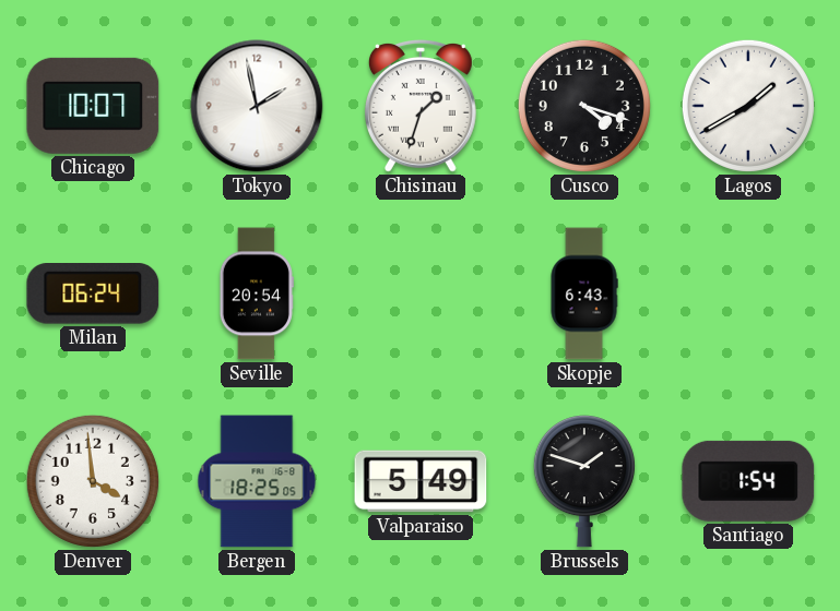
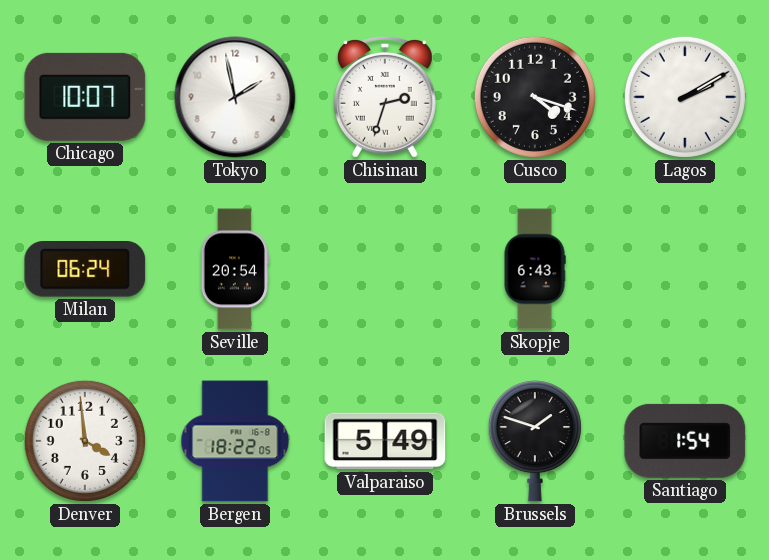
Chisinau: 1:33 -> 2:33 (385, 97)
Lagos: 1:40 -> 2:10 (685, 97)
Bergen: 18:25 -> 18:22 (235, 441)
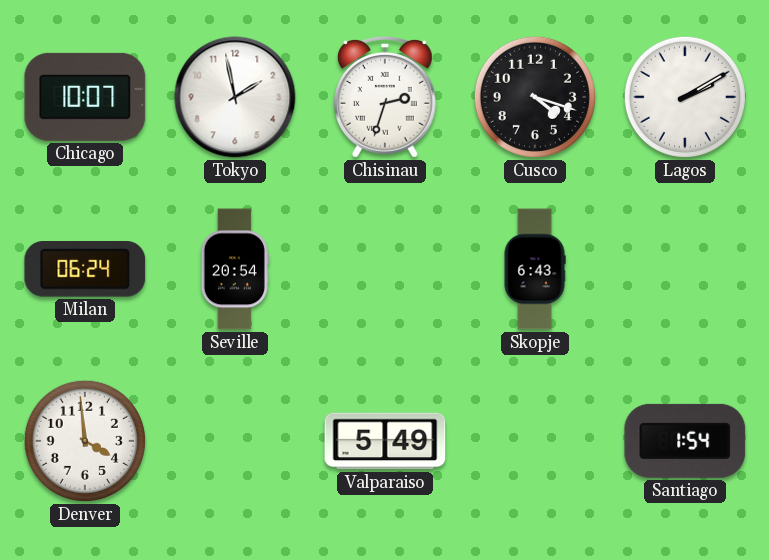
Bergen: 18:22 -> none (235, 441)
Brussels: 1:48 -> none (535, 441)
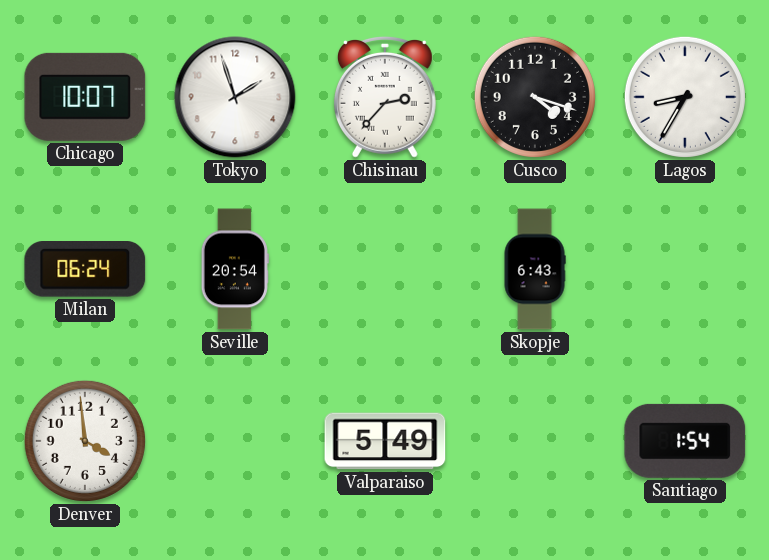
Tokyo: 1:58 -> 1:57 (235, 97)
Chisinau: 2:33 -> 2:37 (385, 97)
Lagos: 2:10 -> 8:35 (685, 97)
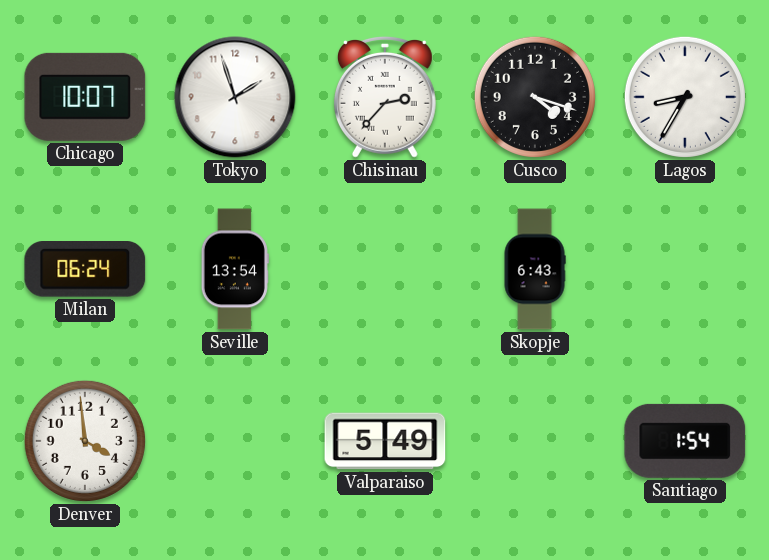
Seville: 20:54 -> 13:54 (235, 269)
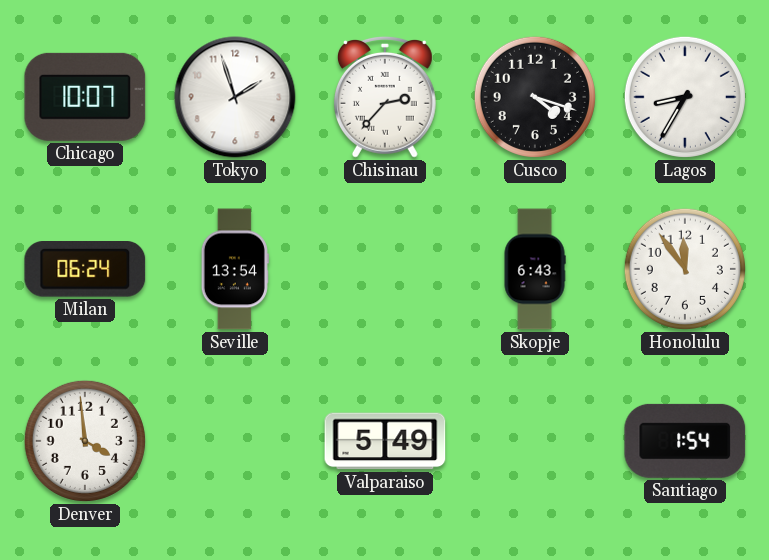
Honolulu: none -> 11:54 (685, 269)
